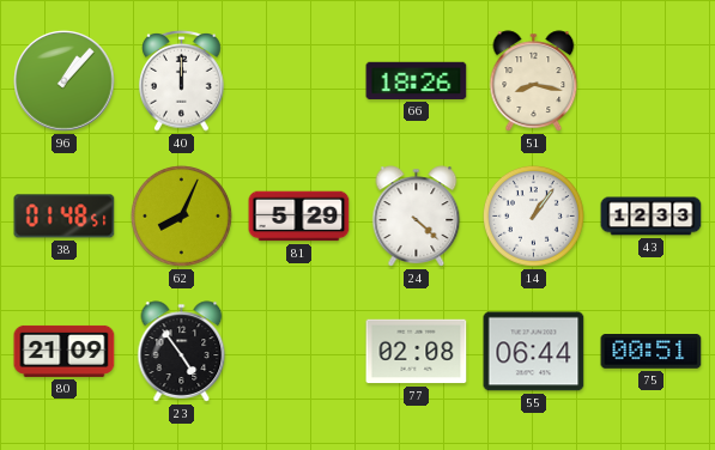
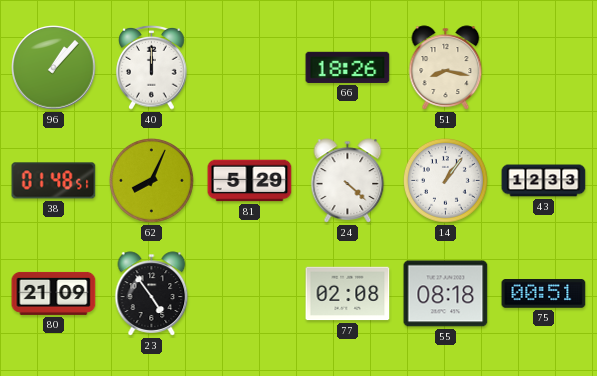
55: 06:44 -> 08:18 (446, 294)
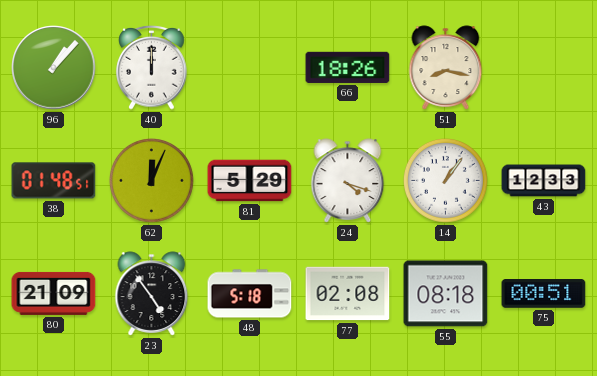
62: 8:04 -> 12:04 (151, 180)
24: 4:22 -> 4:18 (348, 181)
48: none -> 5:18 (250, 294)
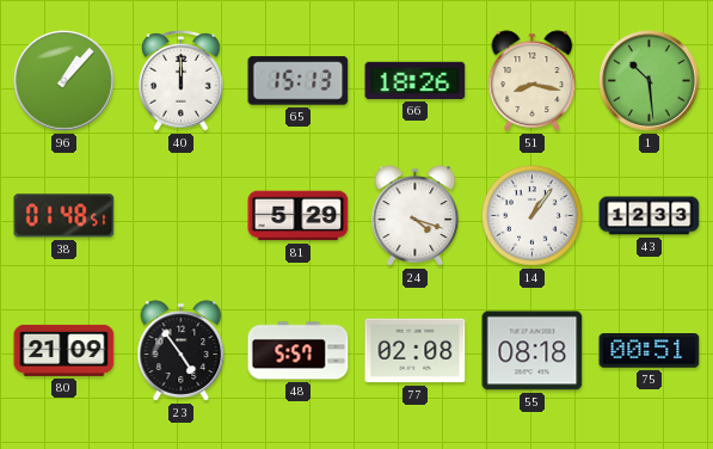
65: none -> 15:13 (299, 81)
1: none -> 10:29 (650, 81)
62: 12:04 -> none (151, 180)
48: 5:18 -> 5:57 (299, 351)
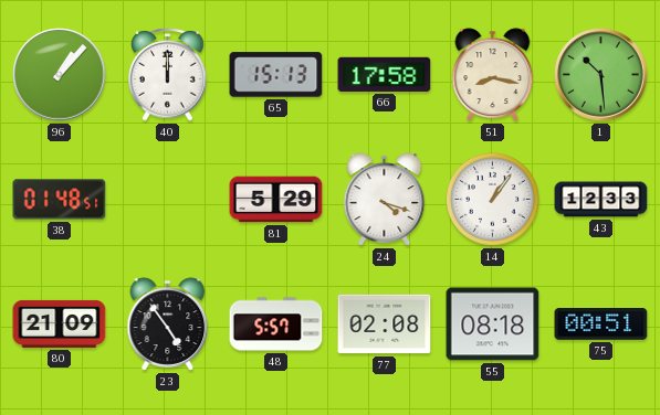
66: 18:26 -> 17:58 (385, 74)
